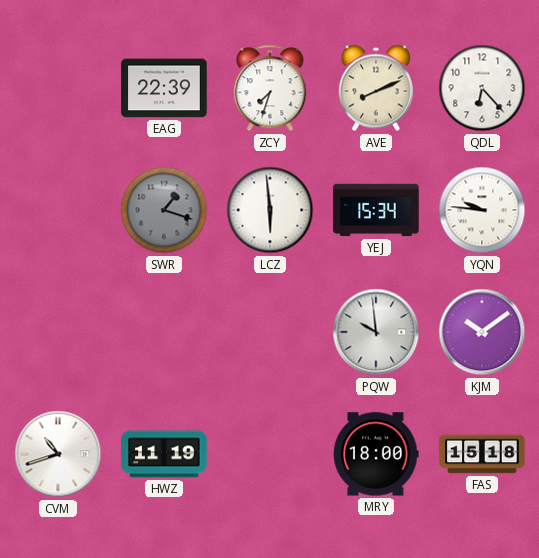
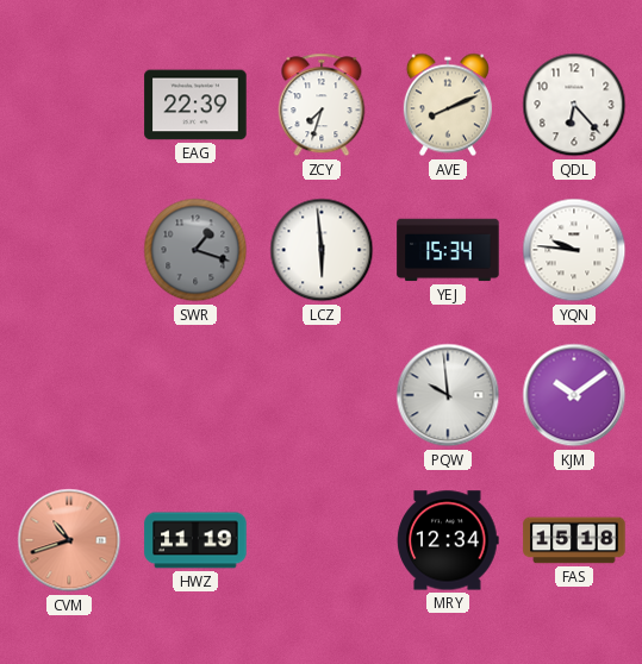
CVM dial: white -> salmon (69, 540)
MRY: 18:00 -> 12:34 (448, 540)
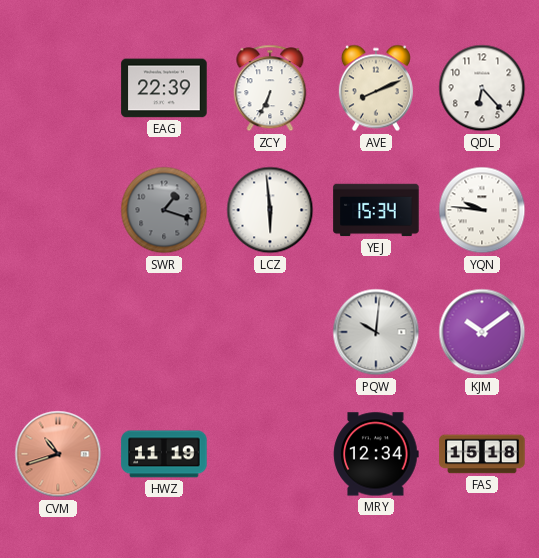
ZCY: 7:33 -> 6:34 (270, 88)
PQW: 9:59 -> 10:01 (376, 332)
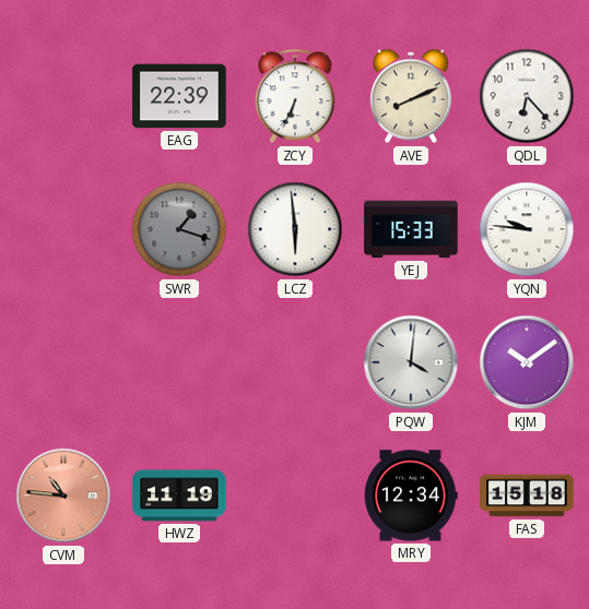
YEJ: 15:34 -> 15:33 (411, 229)
PQW: 10:01 -> 4:01 (411, 362)
CVM: 10:42 -> 10:46 (63, 495)
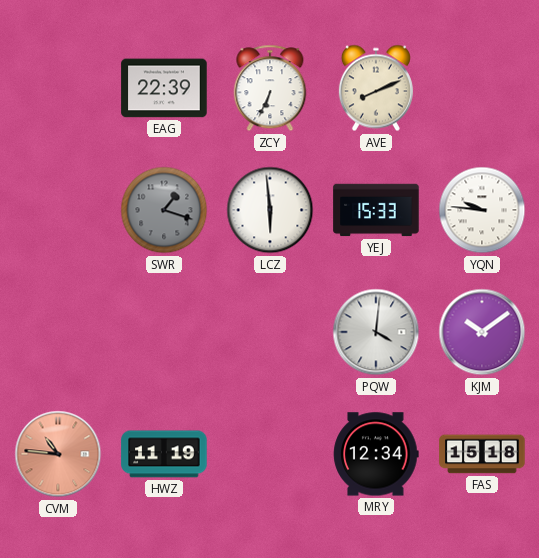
QDL: 6:23 -> none (527, 96)
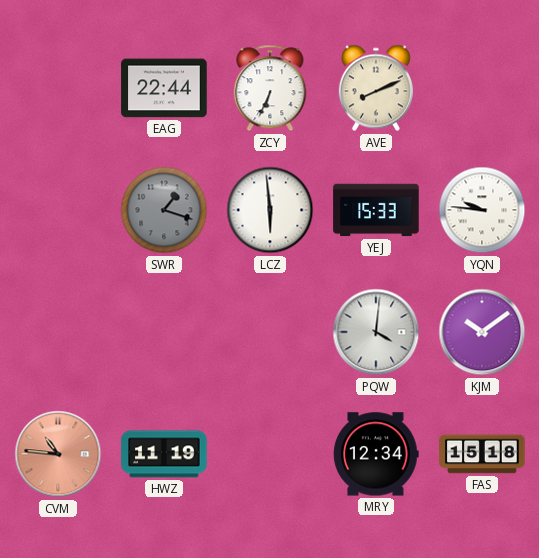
EAG: 22:39 -> 22:44 (164, 88)
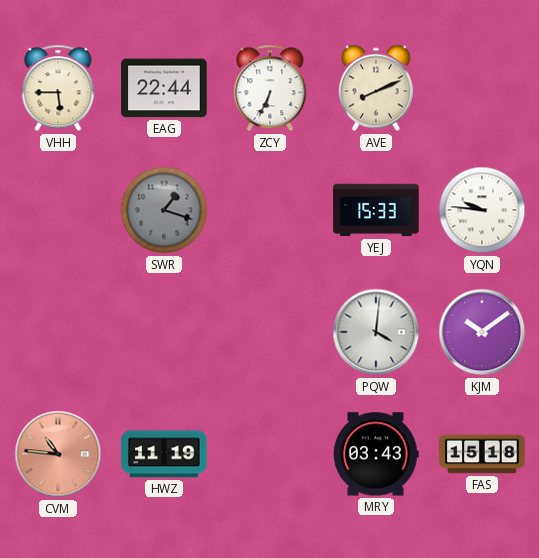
VHH: none -> 5:45 (58, 88)
LCZ: 5:59 -> none (270, 210)
MRY: 12:34 -> 03:43 (376, 454)
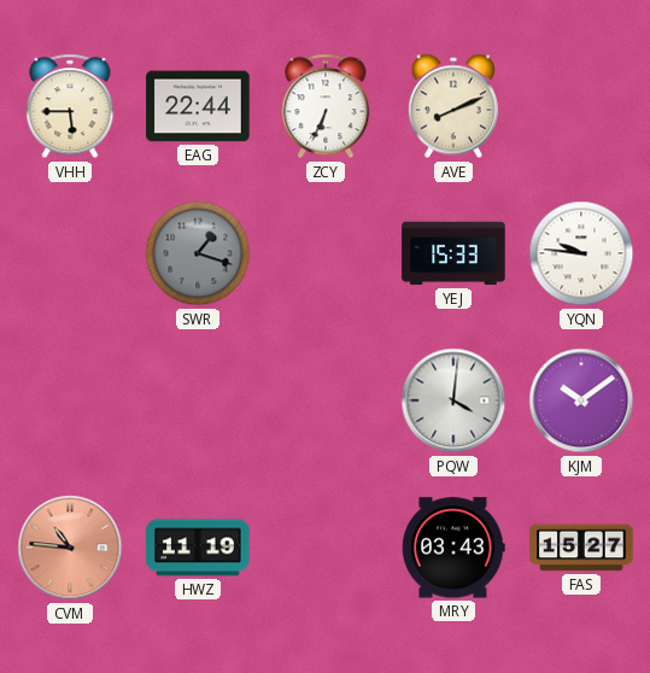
FAS: 15:18 -> 15:27 (581, 548)
